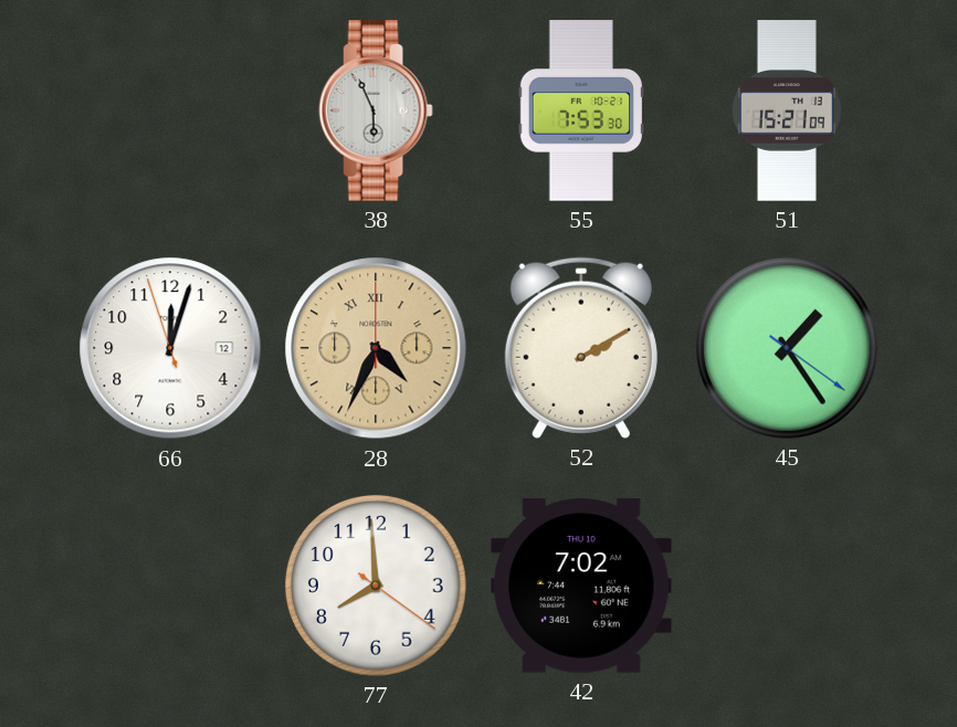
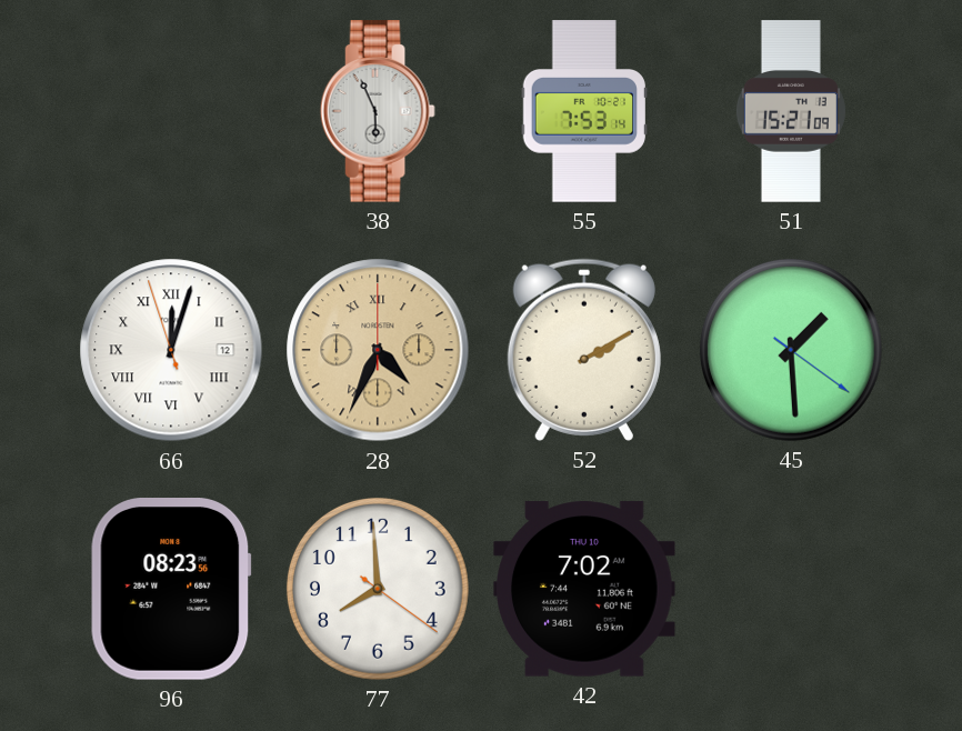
55: 7:53:30 -> 7:53:14 (583, 111)
66 numerals: Arabic -> Roman (171, 350)
45: 1:24 -> 1:29 (791, 350)
96: none -> 08:23 (171, 590)
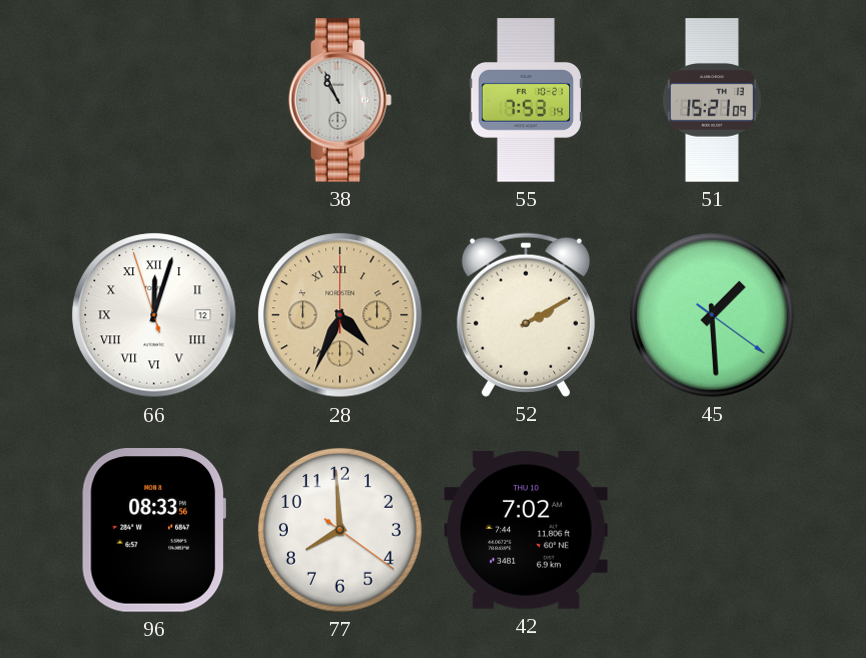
38: 5:56 -> 10:56 (340, 100)
96: 08:23 -> 08:33 (154, 531)
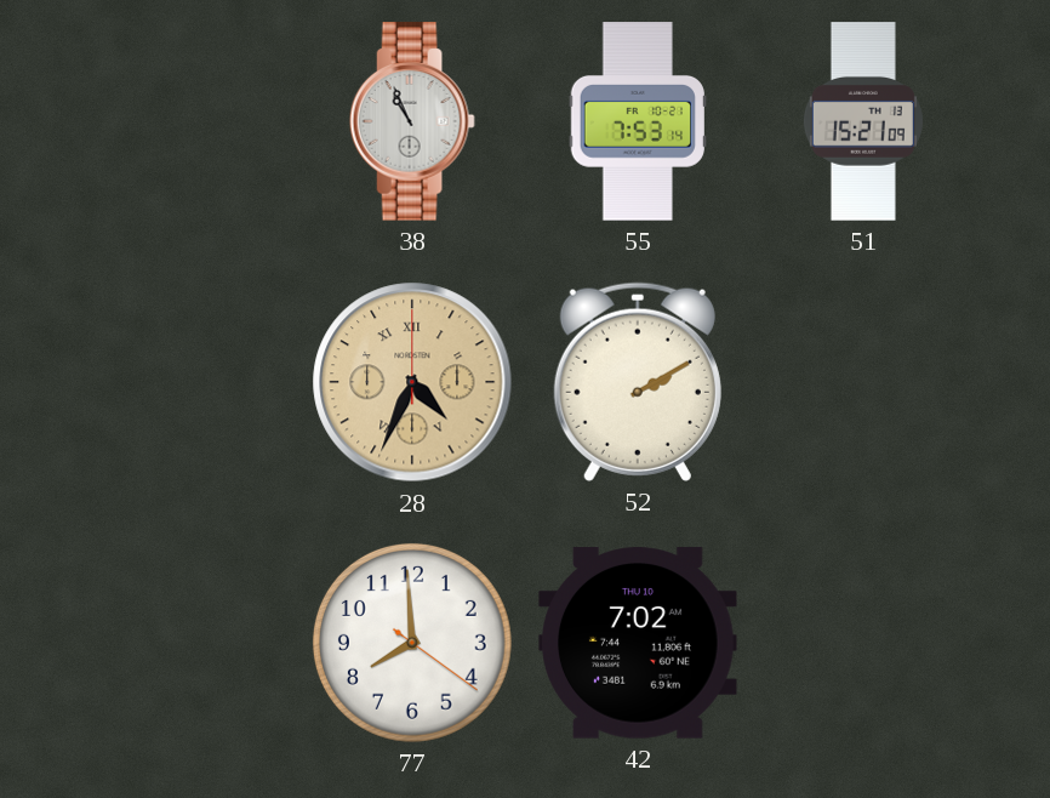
66: 12:02 -> none (154, 315)
45: 1:29 -> none (712, 315)
96: 08:33 -> none (154, 531)
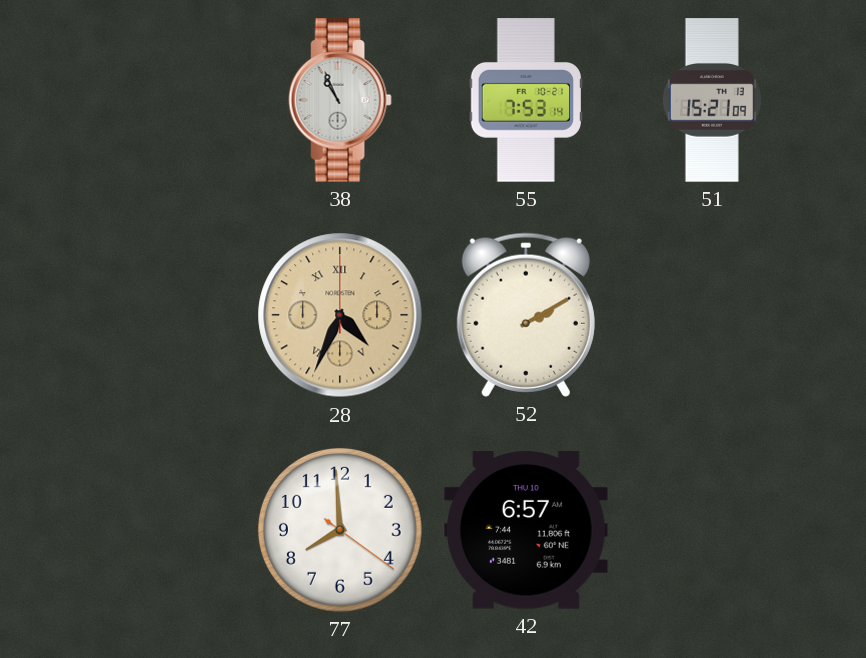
42: 7:02 -> 6:57 (526, 530)
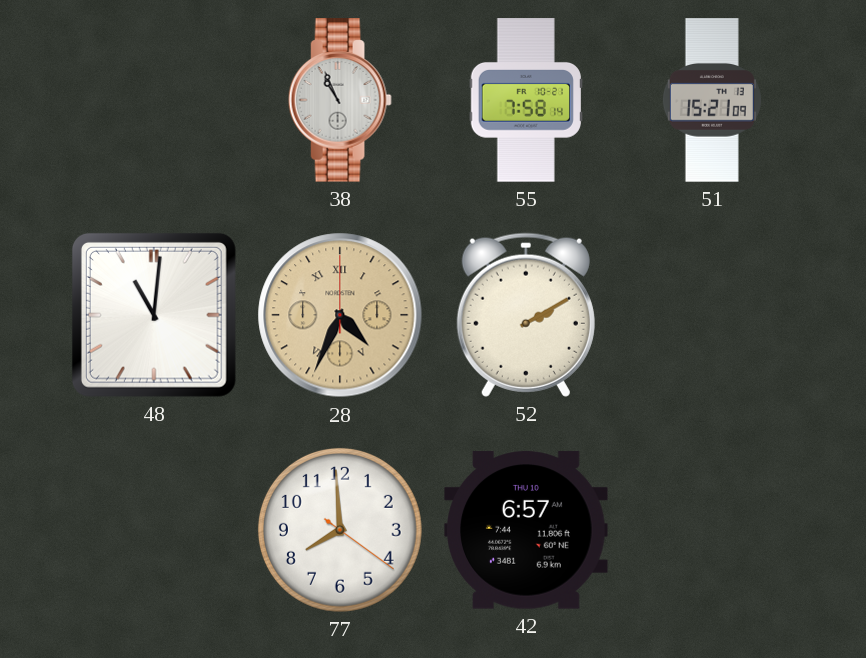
55: 7:53 -> 7:58 (525, 100)
48: none -> 11:01 (154, 315)
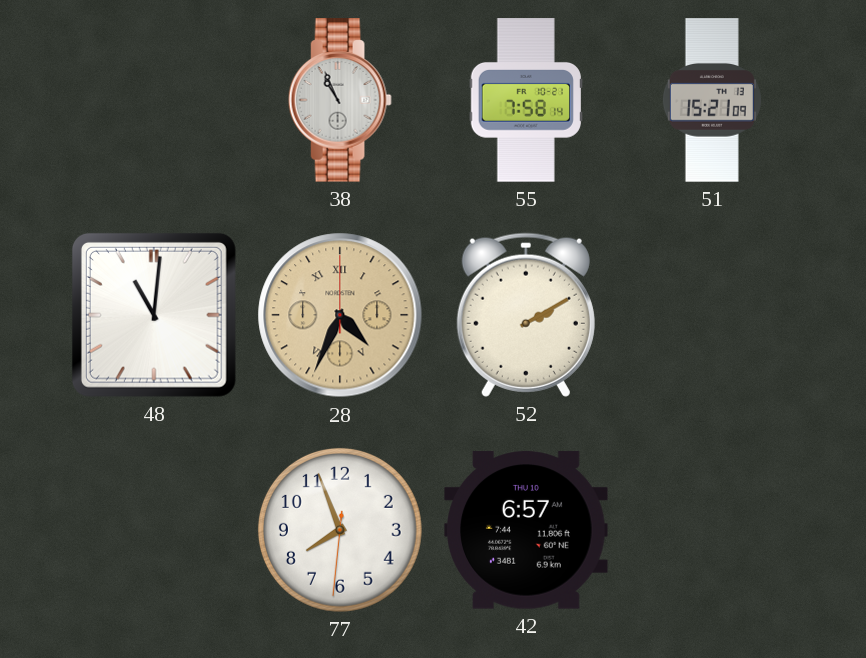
77: 7:59 -> 7:56 (340, 530)
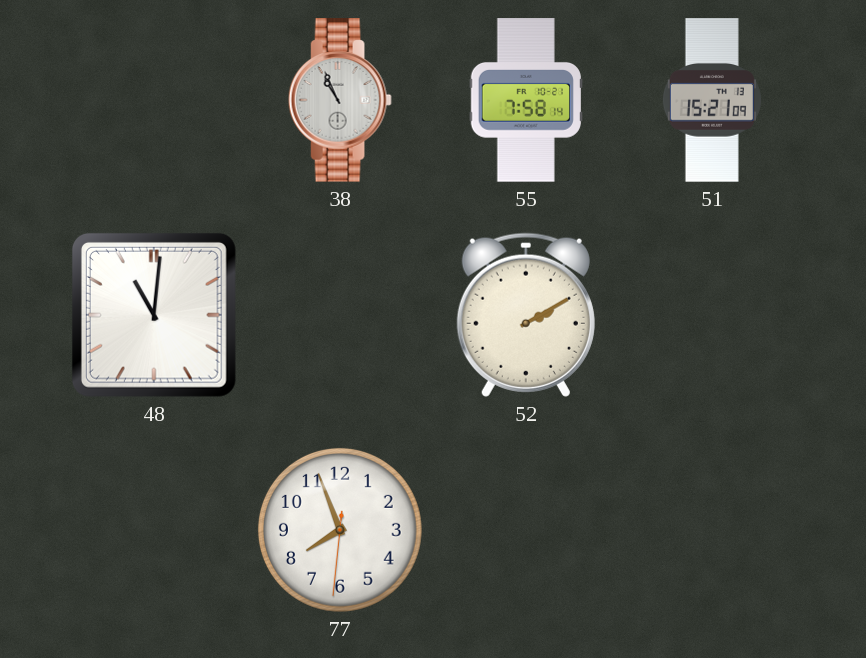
28: 4:34 -> none (340, 315)
42: 6:57 -> none (526, 530)
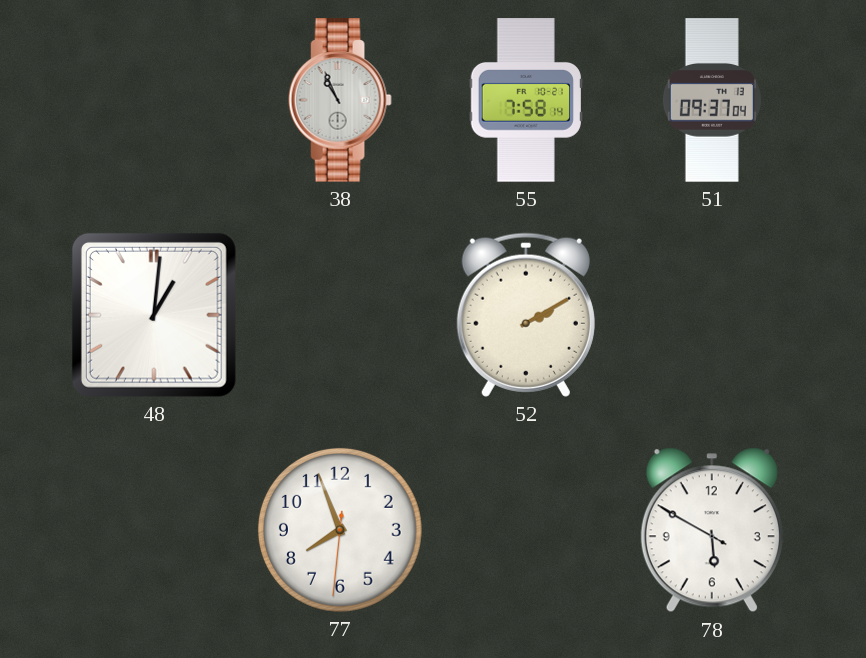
51: 15:21 -> 09:37 (712, 100)
48: 11:01 -> 1:01 (154, 315)
78: none -> 5:49 (712, 530)
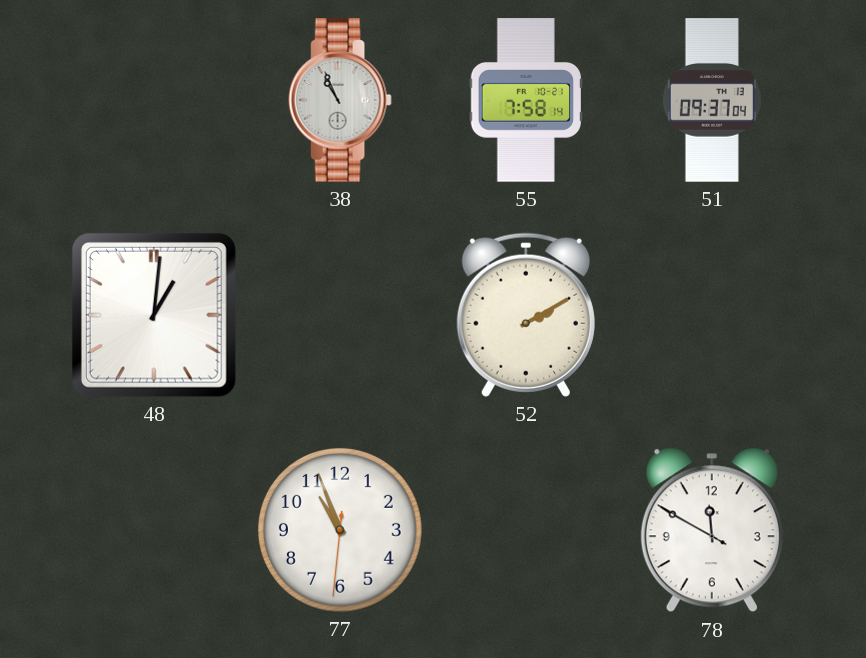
77: 7:56 -> 10:56 (340, 530)
78: 5:49 -> 11:49 (712, 530)
